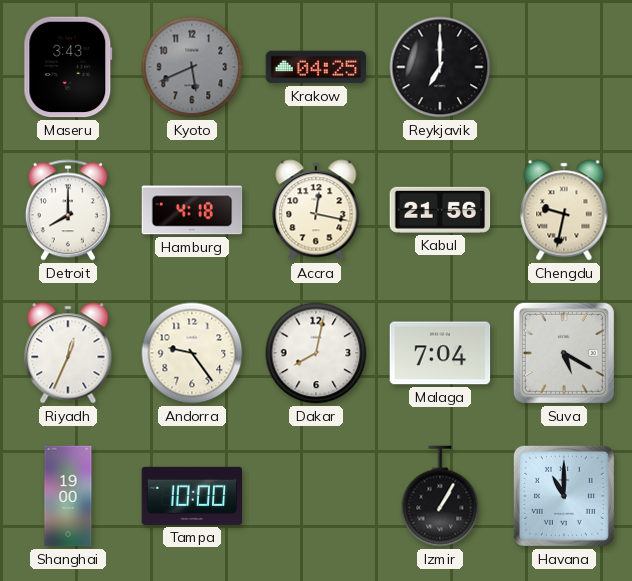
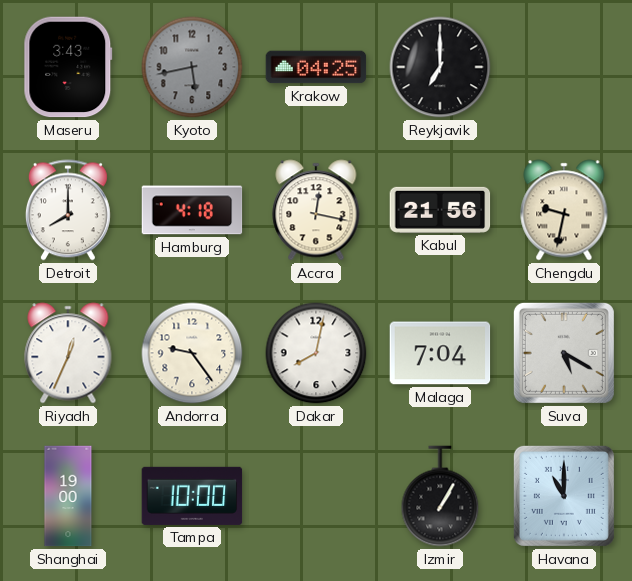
Kyoto: 5:41 -> 5:43 (192, 67)
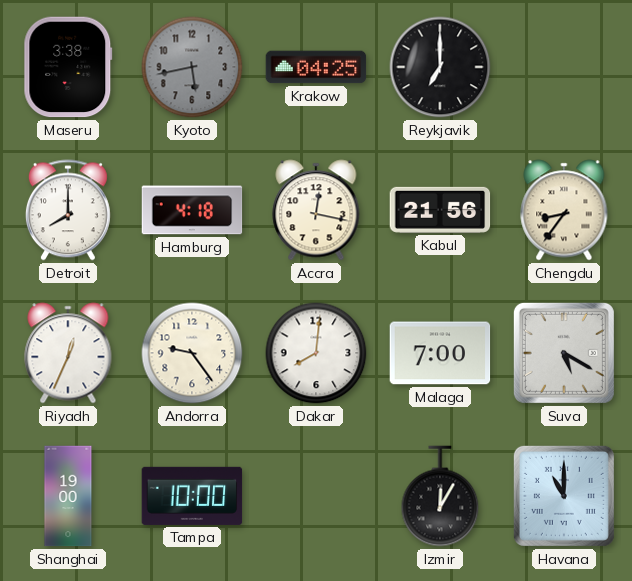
Maseru: 3:43 -> 3:38 (68, 67)
Chengdu: 9:32 -> 8:36 (564, 210)
Dakar: 8:02 -> 8:01 (316, 353)
Malaga: 7:04 -> 7:00 (440, 353)
Izmir: 1:05 -> 12:05 (440, 496)
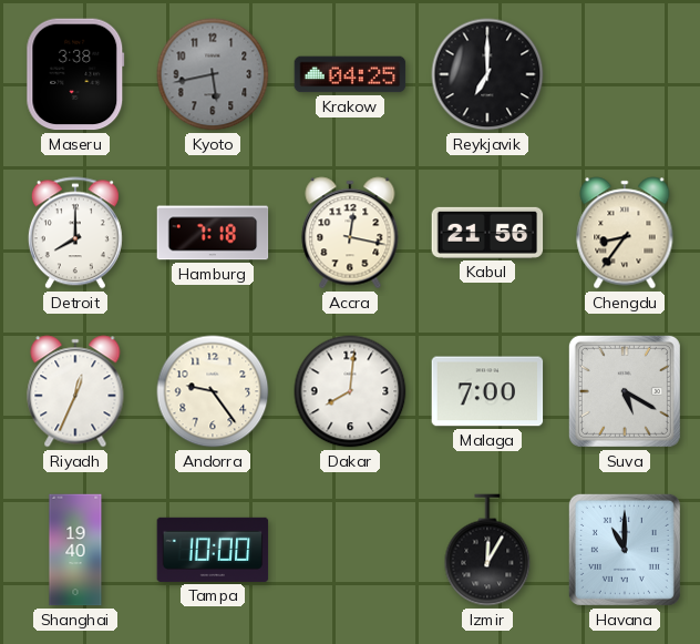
Hamburg: 4:18 -> 7:18 (213, 233)
Shanghai: 19:00 -> 19:40 (75, 550)
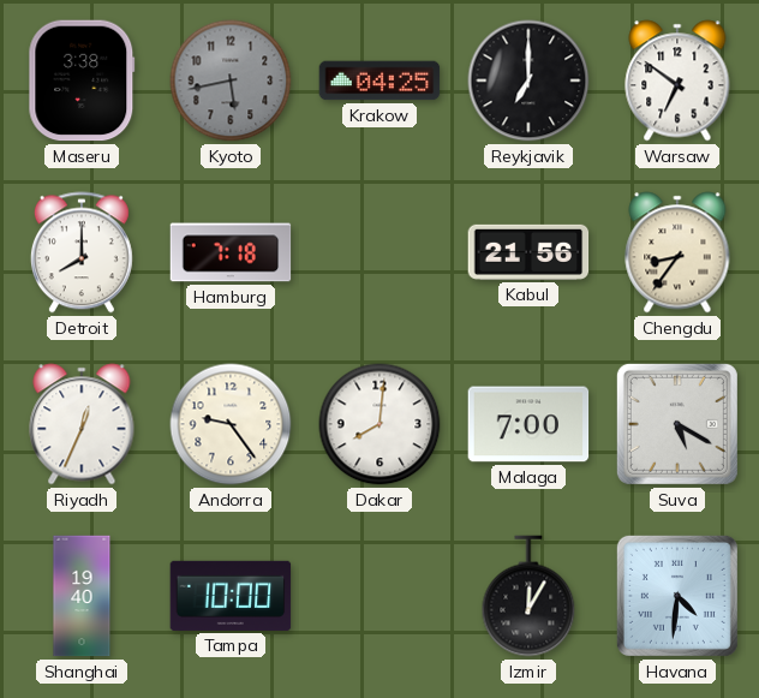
Warsaw: none -> 6:51 (677, 80)
Accra: 12:17 -> none (350, 233)
Havana: 11:00 -> 4:31 (677, 596)
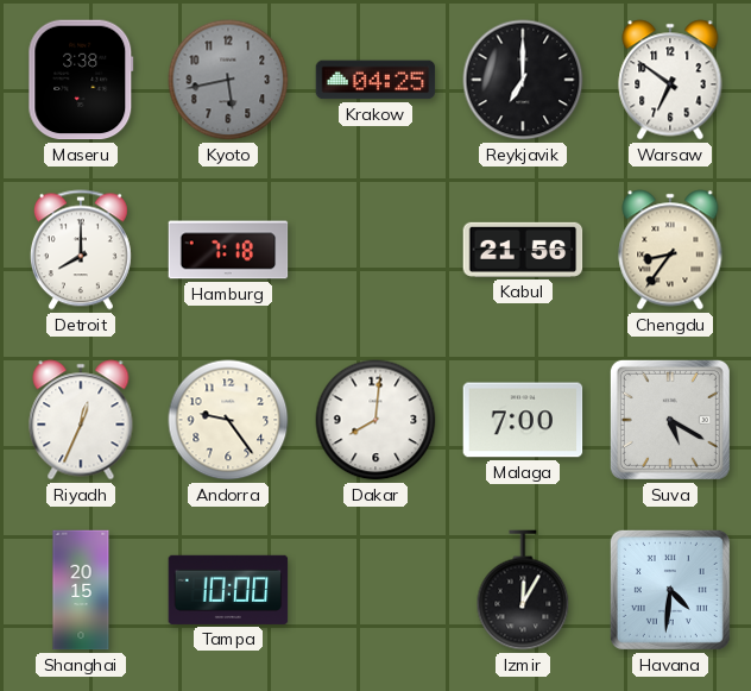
Shanghai: 19:40 -> 20:15 (81, 590)
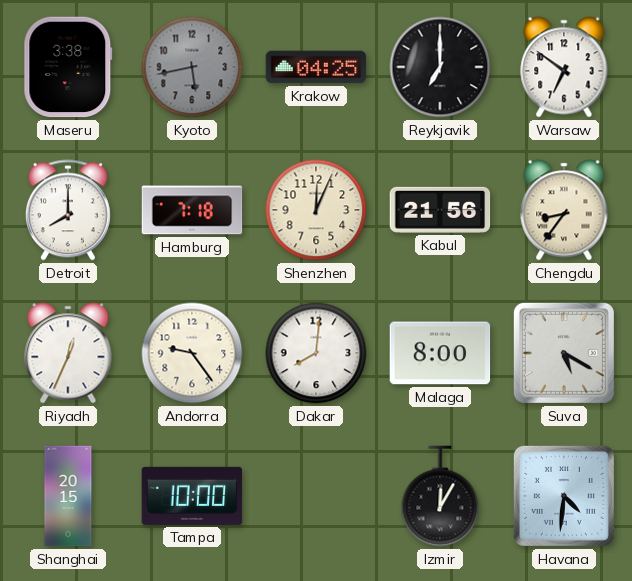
Shenzhen: none -> 12:04 (316, 210)
Malaga: 7:00 -> 8:00 (440, 353)
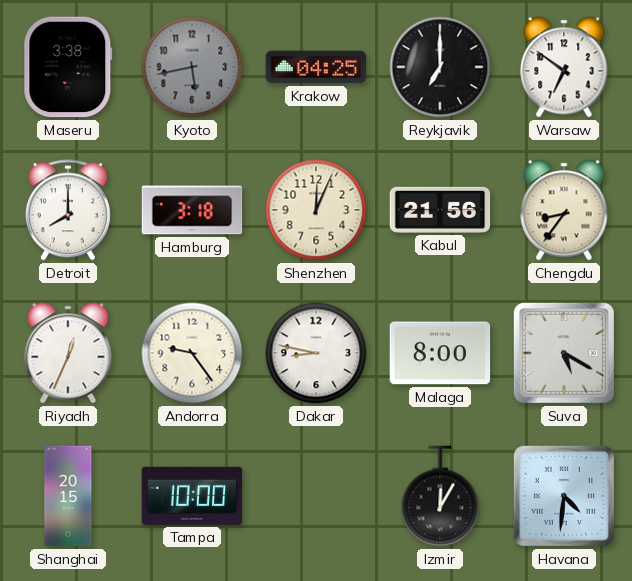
Hamburg: 7:18 -> 3:18 (192, 210)
Dakar: 8:01 -> 8:47 (316, 353)
